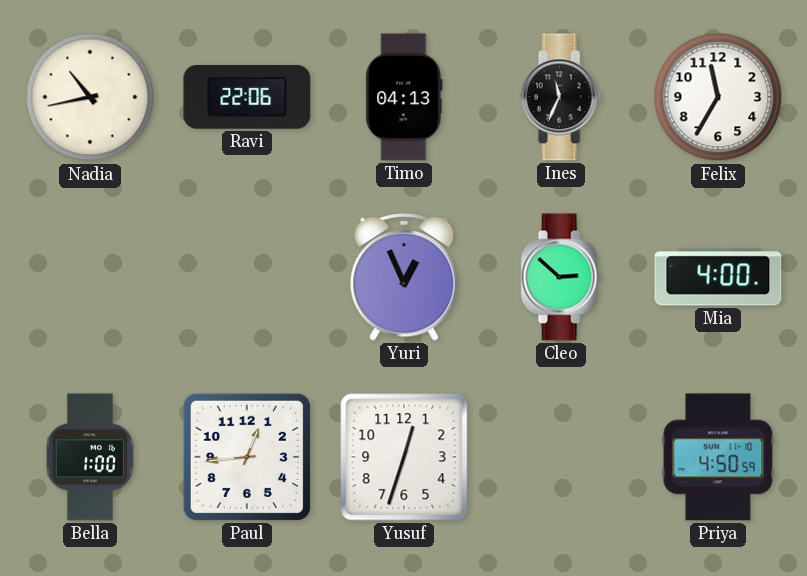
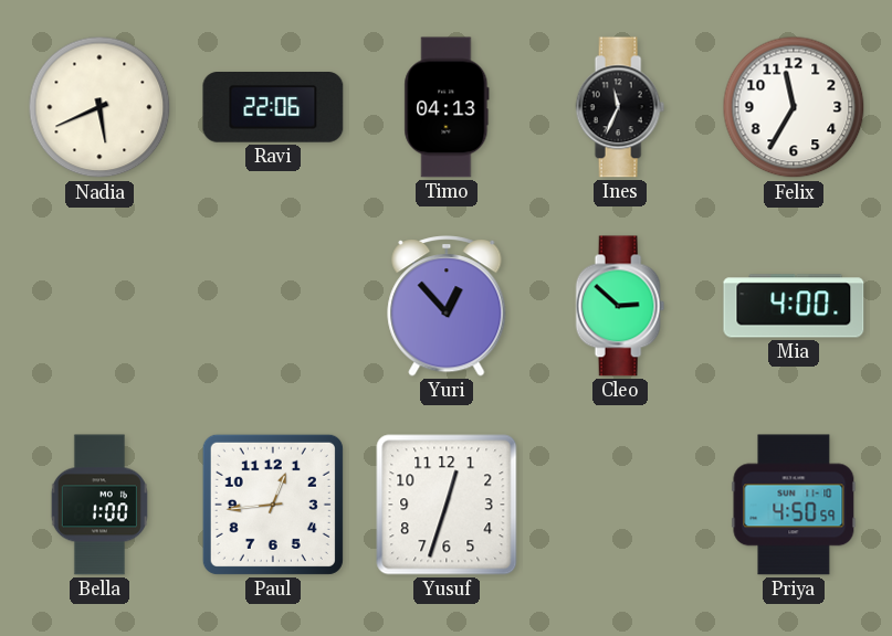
Nadia: 10:43 -> 5:41 (99, 107)
Yuri: 12:56 -> 12:53 (447, 307)
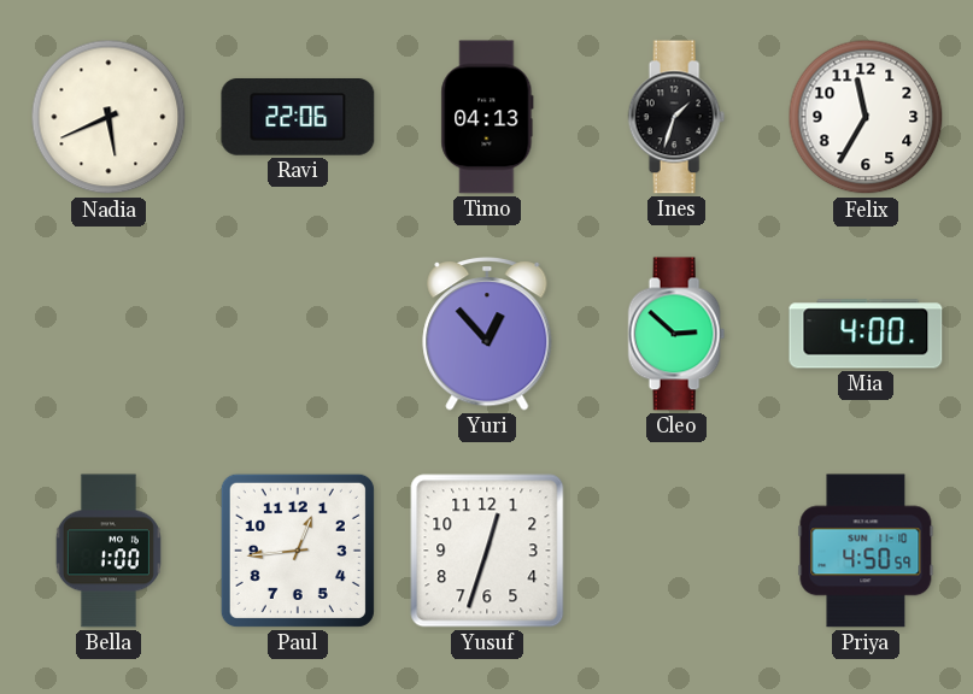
Ines: 11:34 -> 1:33 (676, 117)
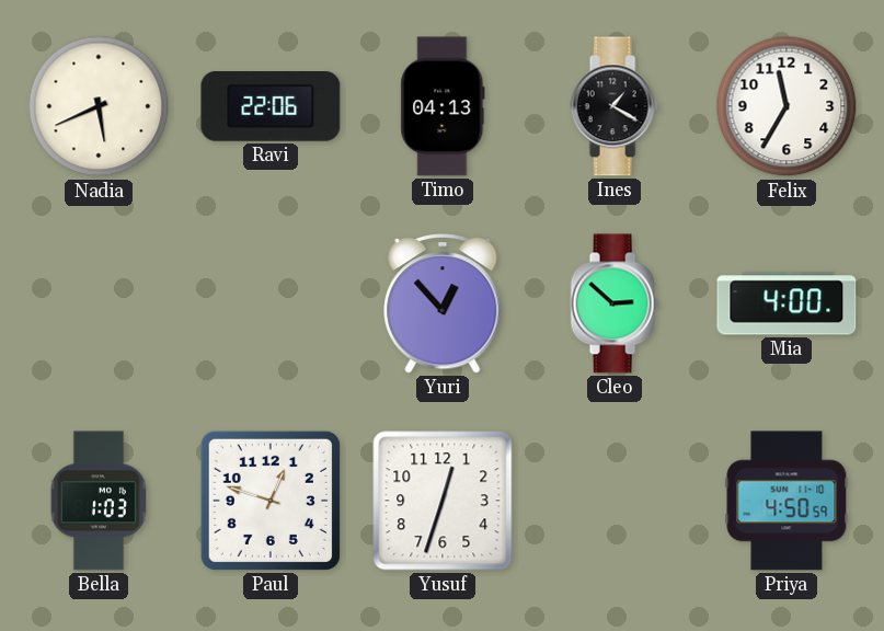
Ines: 1:33 -> 1:20 (615, 106)
Bella: 1:00 -> 1:03 (99, 501)
Paul: 12:44 -> 12:48 (271, 501)
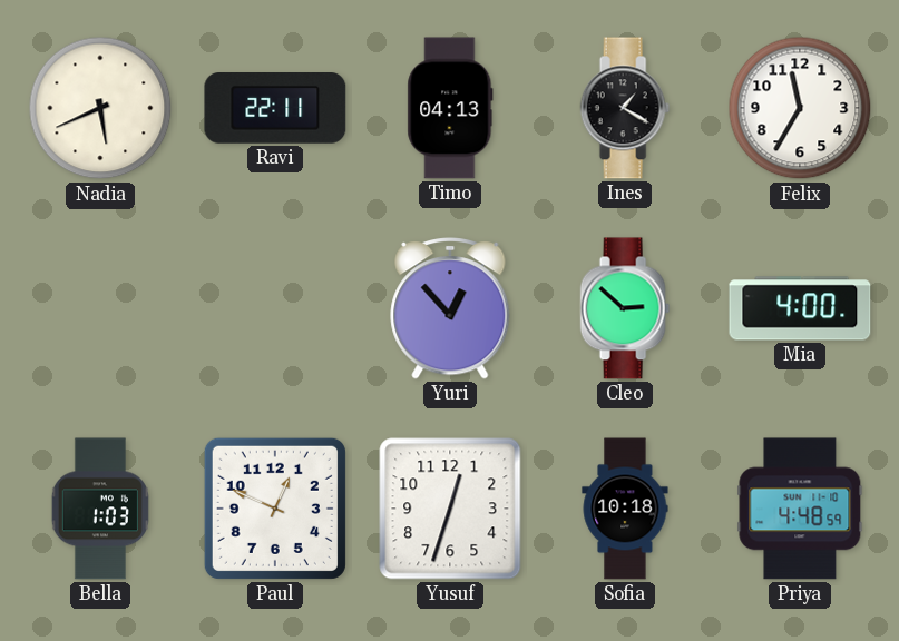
Ravi: 22:06 -> 22:11 (275, 109)
Paul: 12:48 -> 12:49 (275, 509)
Sofia: none -> 10:18 (625, 509)
Priya: 4:50 -> 4:48 (800, 509)
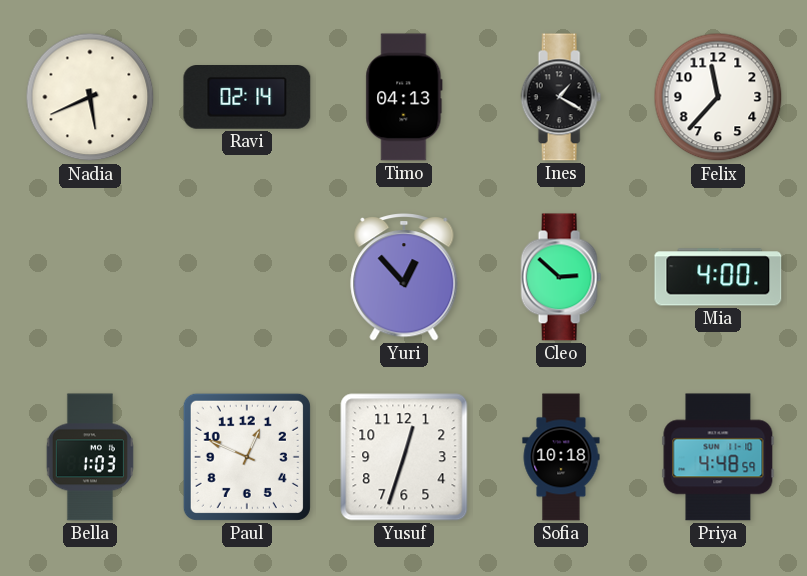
Ravi: 22:11 -> 02:14 (247, 98)
Felix: 11:35 -> 11:37 (718, 97)
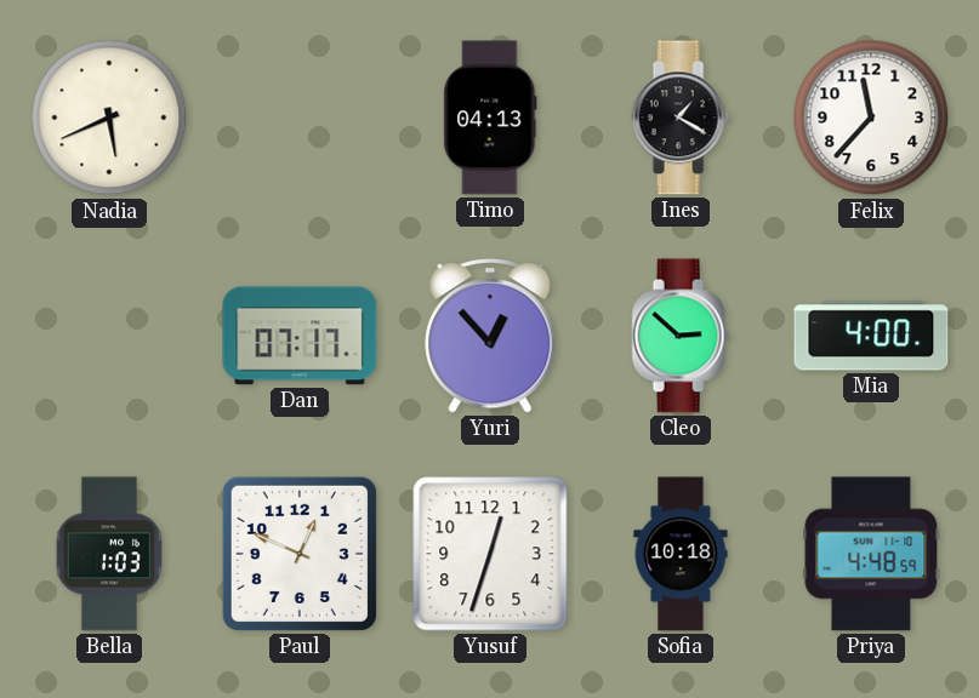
Ravi: 02:14 -> none (247, 98)
Dan: none -> 07:17 (300, 336)
